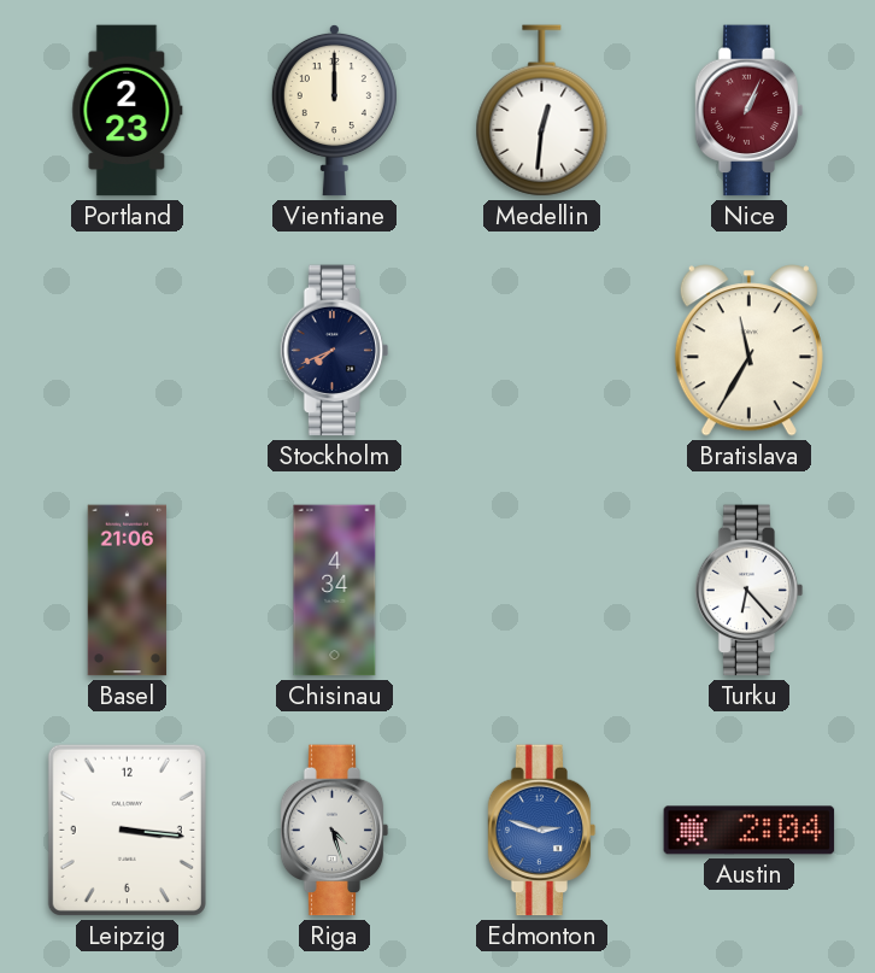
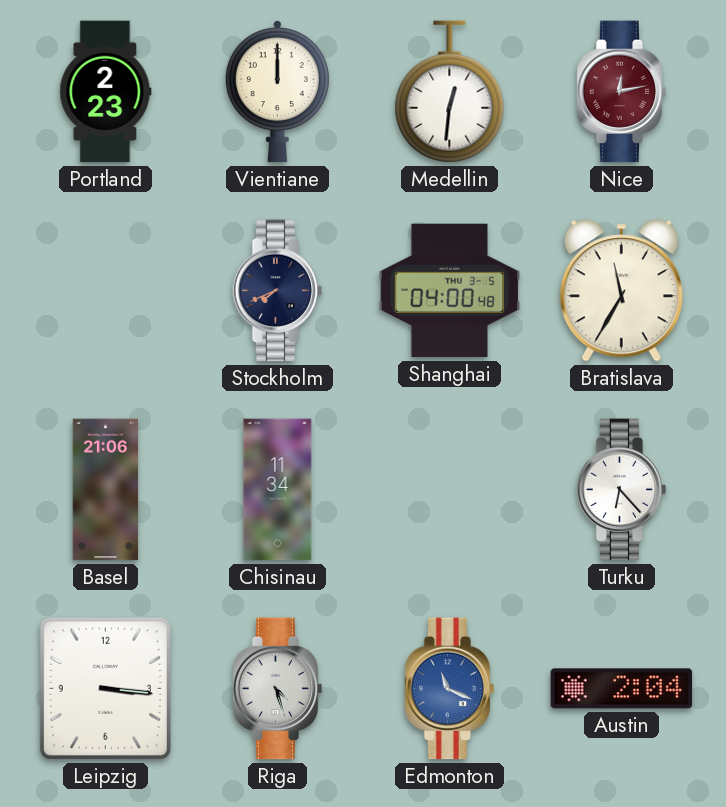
Nice: 1:04 -> 12:13 (622, 92)
Shanghai: none -> 04:00 (450, 291)
Chisinau: 4:34 -> 11:34 (278, 490)
Edmonton: 2:48 -> 11:19 (450, 689)
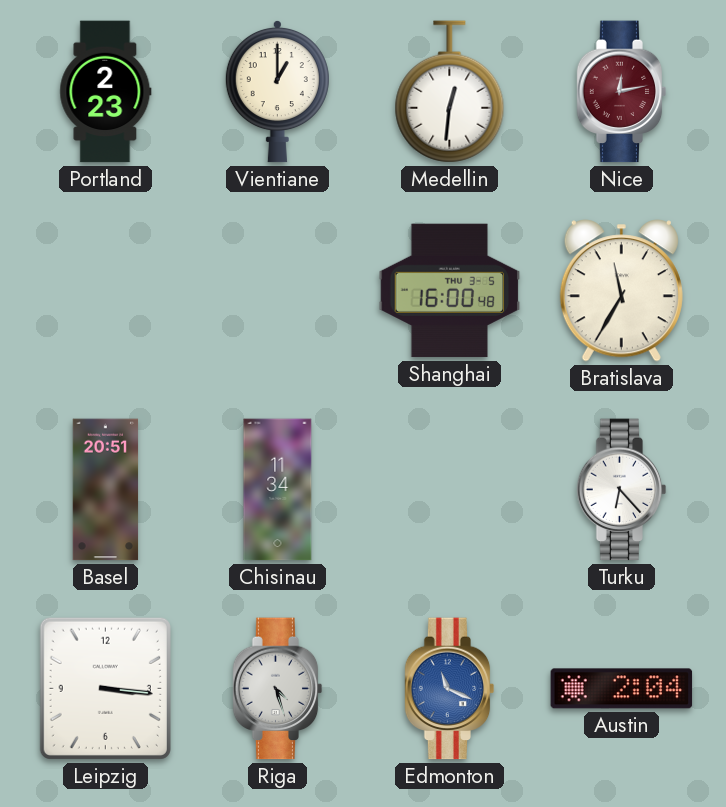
Vientiane: 12:00 -> 1:00 (277, 91)
Stockholm: 7:41 -> none (278, 291)
Shanghai: 04:00 -> 16:00 (450, 291)
Basel: 21:06 -> 20:51 (106, 490)
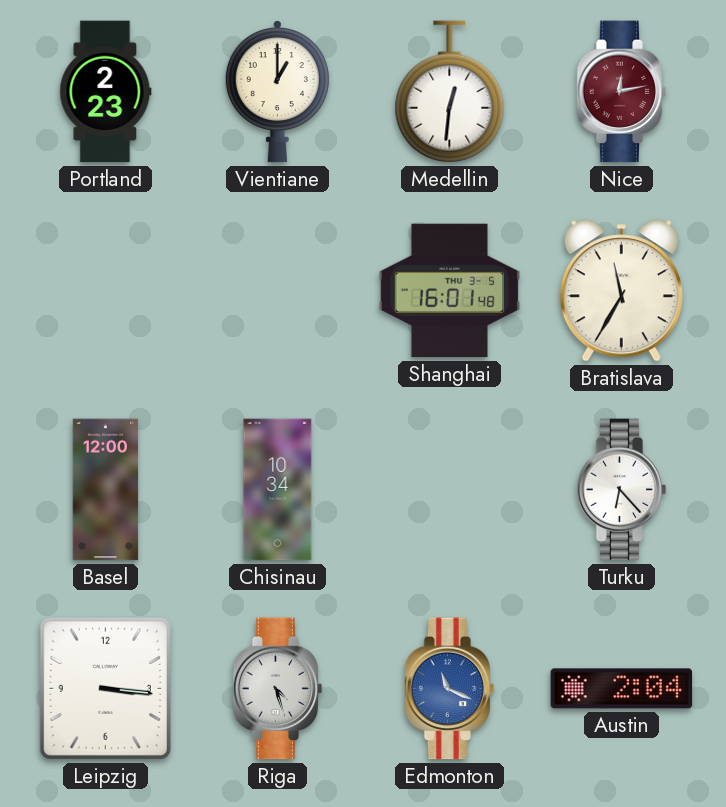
Shanghai: 16:00 -> 16:01 (450, 291)
Basel: 20:51 -> 12:00 (106, 490)
Chisinau: 11:34 -> 10:34 (278, 490)
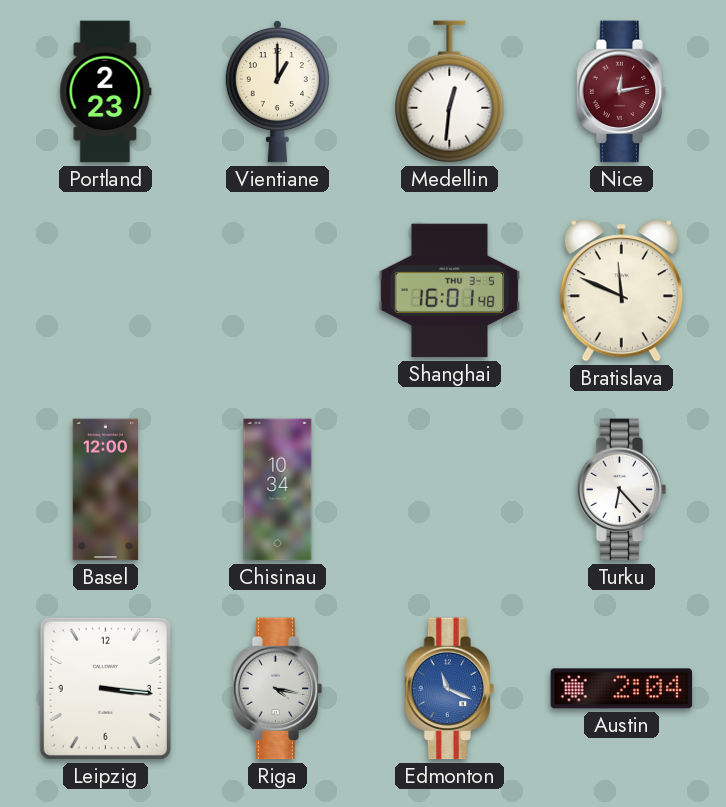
Bratislava: 11:35 -> 11:49 (621, 291)
Riga: 4:27 -> 4:17 (278, 689)
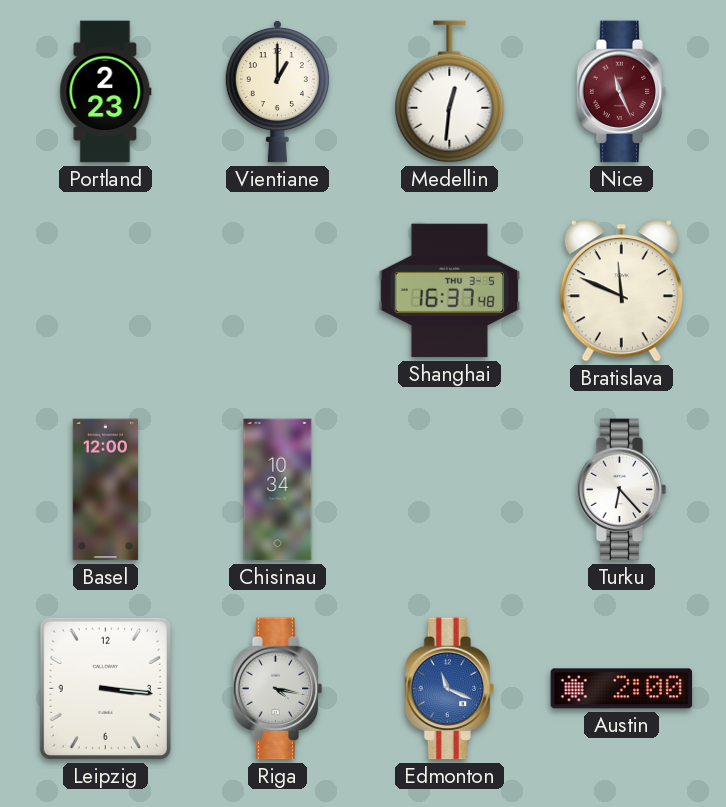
Nice: 12:13 -> 11:26 (622, 92)
Shanghai: 16:01 -> 16:37 (450, 291)
Austin: 2:04 -> 2:00 (622, 689)
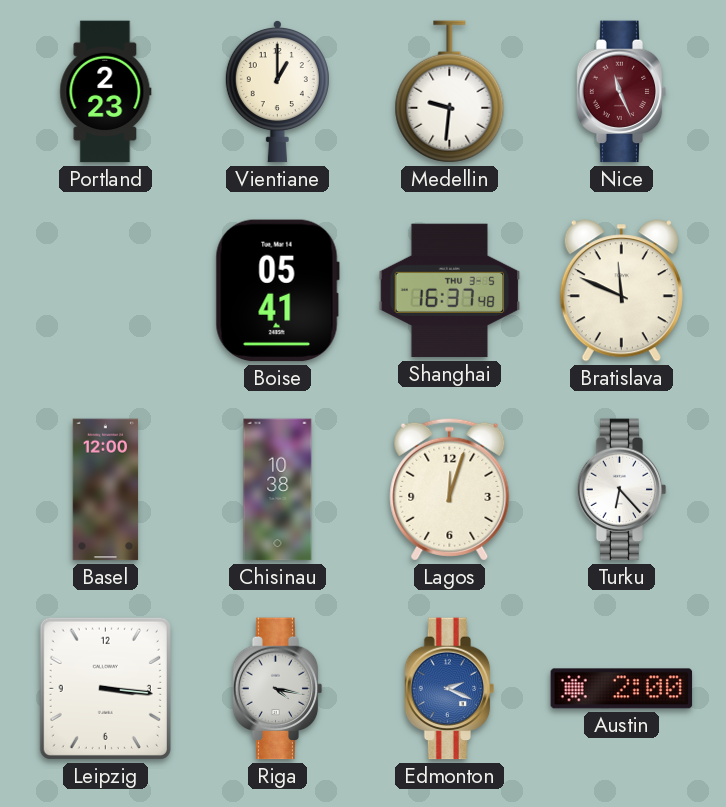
Medellin: 12:31 -> 9:31 (450, 92)
Boise: none -> 05:41 (277, 291)
Chisinau: 10:34 -> 10:38 (278, 490)
Lagos: none -> 12:03 (450, 489)
Edmonton: 11:19 -> 2:19 (450, 689)
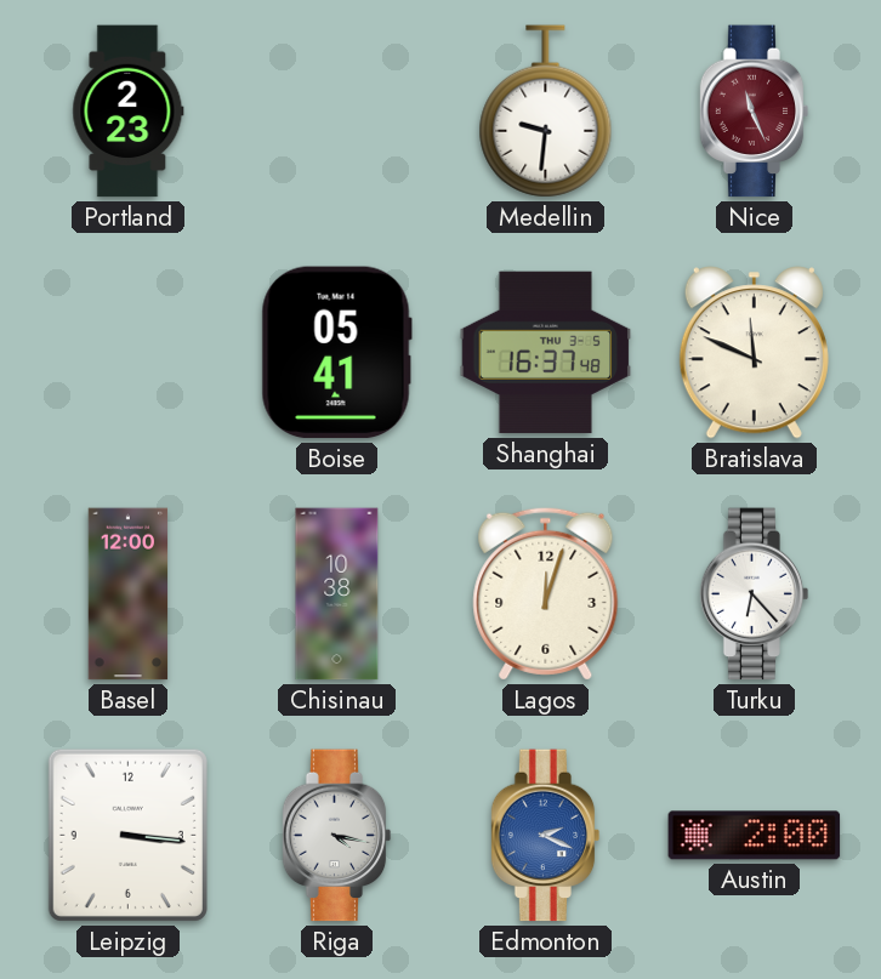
Vientiane: 1:00 -> none (277, 91)
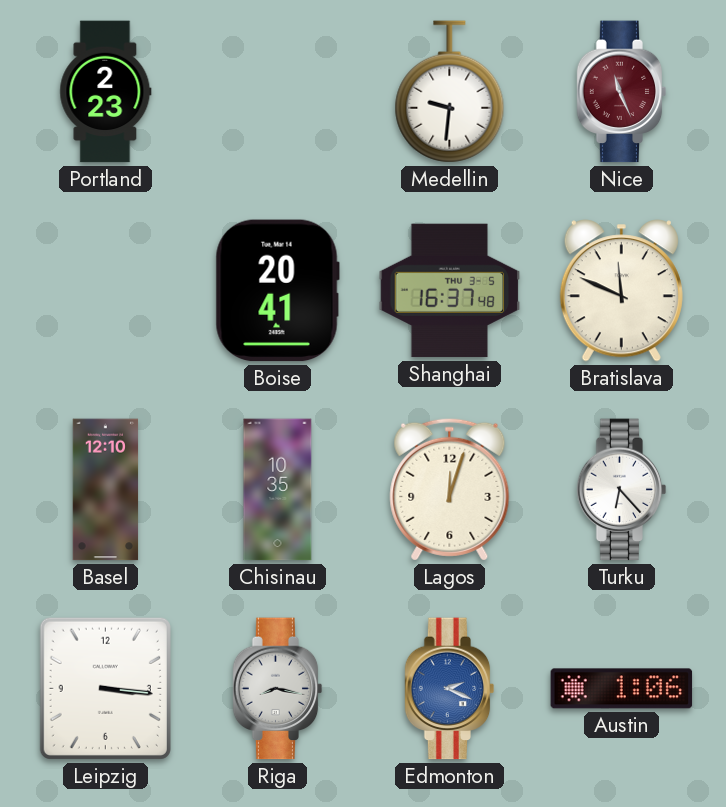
Boise: 05:41 -> 20:41 (277, 291)
Basel: 12:00 -> 12:10 (106, 490)
Chisinau: 10:38 -> 10:35 (278, 490)
Riga: 4:17 -> 8:17 (278, 689)
Austin: 2:00 -> 1:06 (622, 689)
